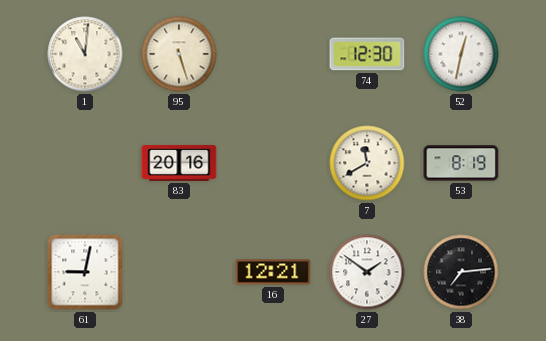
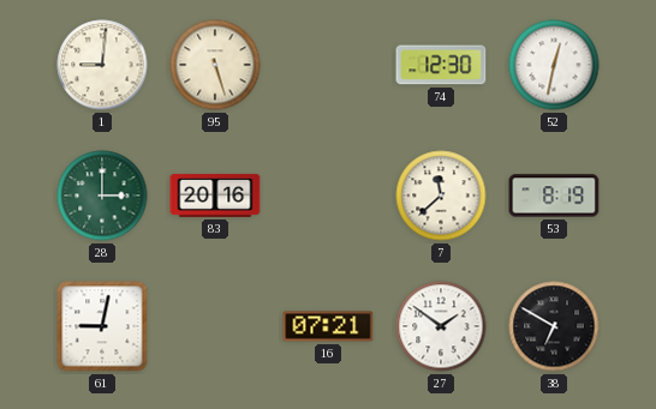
1: 11:01 -> 9:01 (102, 65)
28: none -> 3:00 (102, 196)
7: 11:40 -> 11:38 (441, 196)
16: 12:21 -> 07:21 (328, 326)
38: 7:14 -> 6:50 (554, 326)
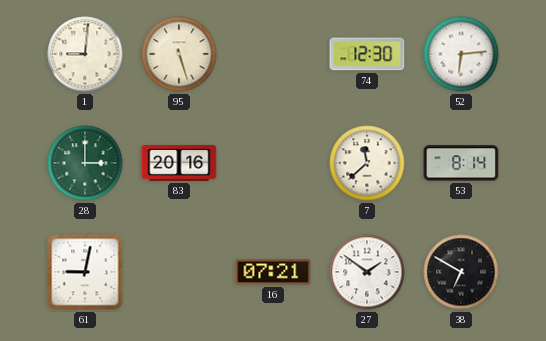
52: 12:32 -> 6:14 (461, 54)
53: 8:19 -> 8:14 (461, 163)
